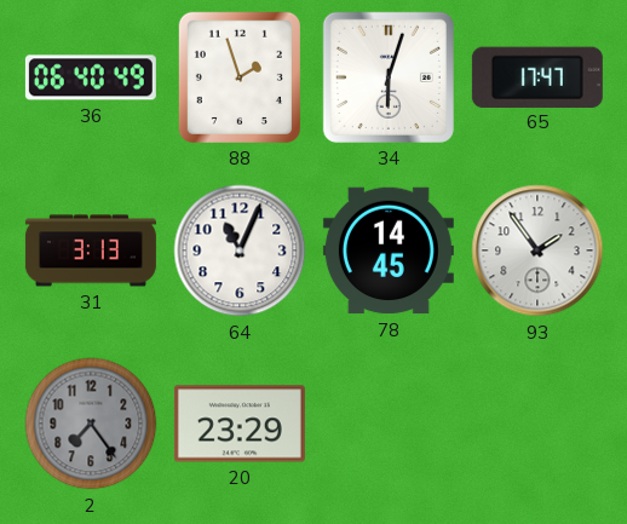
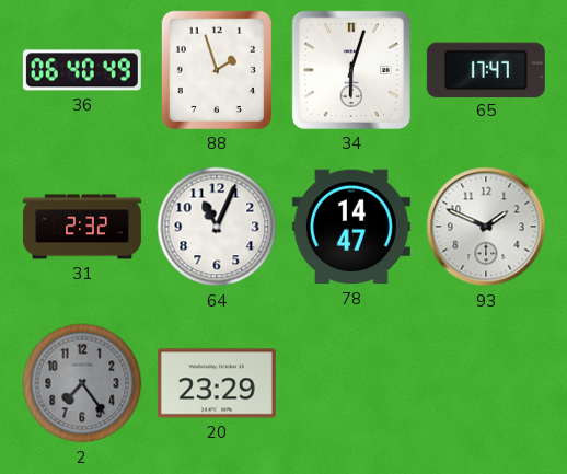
31: 3:13 -> 2:32 (82, 227)
78: 14:45 -> 14:47 (351, 227)
93: 1:54 -> 1:49 (486, 227)
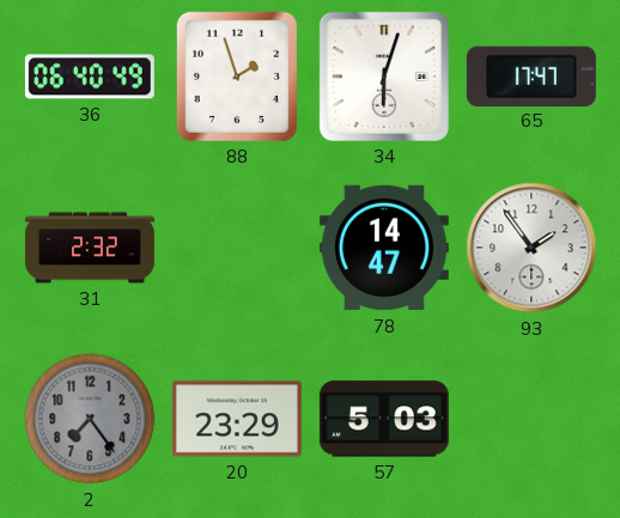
64: 11:04 -> none (217, 227)
93: 1:49 -> 1:54 (531, 248)
57: none -> 5:03 (384, 419)
